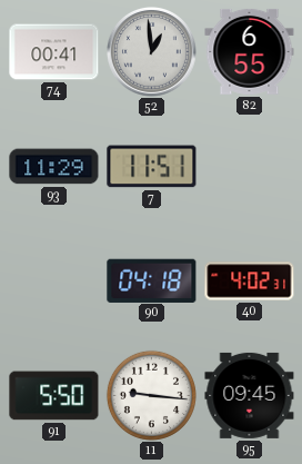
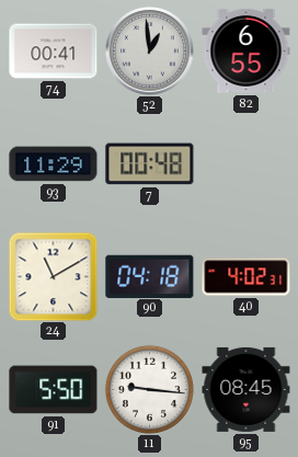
7: 11:51 -> 00:48 (150, 164)
24: none -> 11:10 (53, 276)
95: 09:45 -> 08:45 (247, 389)
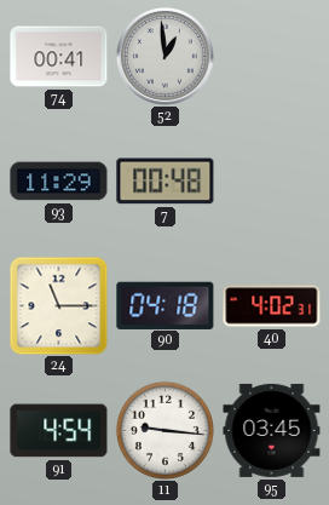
82: 6:55 -> none (247, 50)
24: 11:10 -> 11:15 (58, 305)
91: 5:50 -> 4:54 (59, 431)
95: 08:45 -> 03:45 (272, 430)
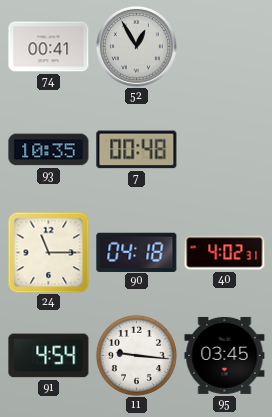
52: 12:59 -> 12:55 (136, 46)
93: 11:29 -> 10:35 (49, 150)
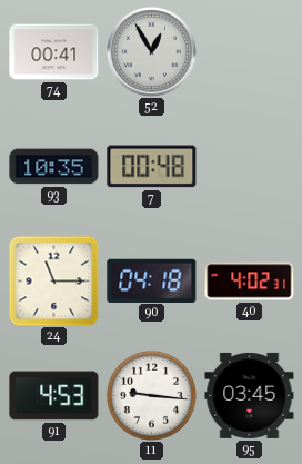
91: 4:54 -> 4:53 (54, 396)
